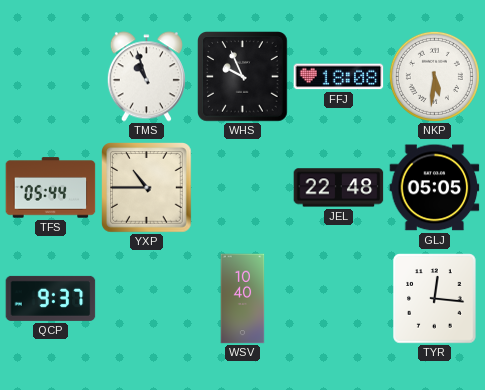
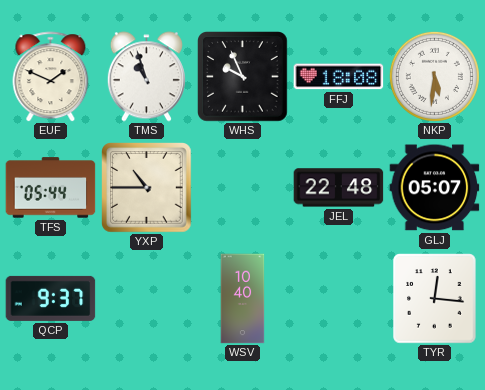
EUF: none -> 1:49 (51, 77)
GLJ: 05:05 -> 05:07 (435, 188)
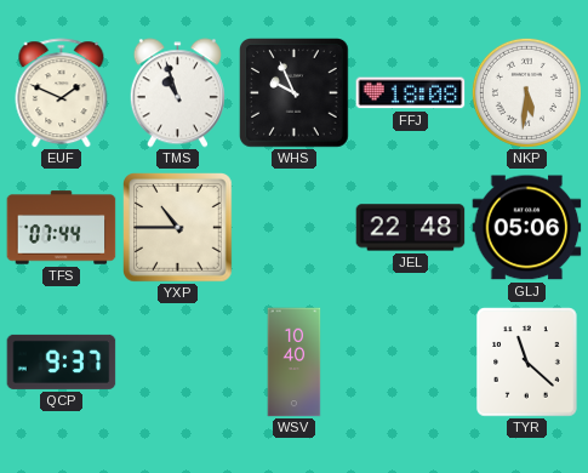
TFS: 05:44 -> 07:44 (62, 228)
GLJ: 05:07 -> 05:06 (527, 228)
TYR: 12:16 -> 11:22 (527, 363)
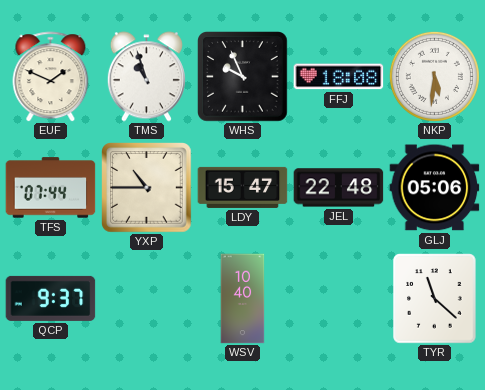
LDY: none -> 15:47 (243, 187)
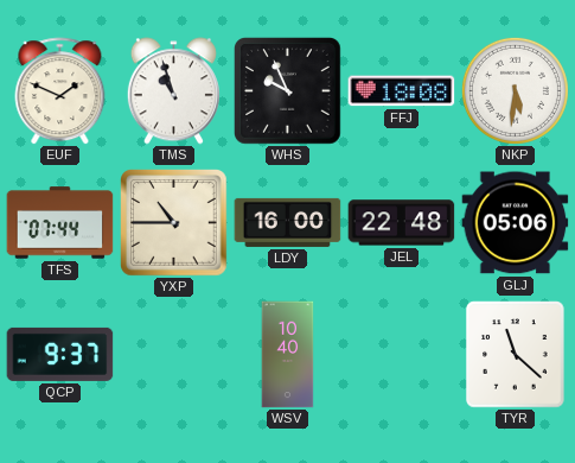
LDY: 15:47 -> 16:00 (288, 222)
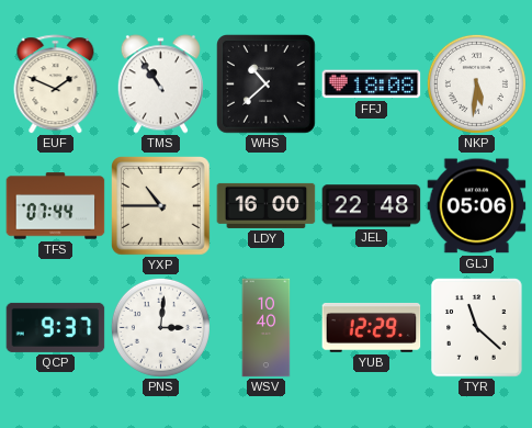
TMS: 10:57 -> 10:54 (160, 85)
WHS: 9:56 -> 10:38 (267, 85)
PNS: none -> 3:01 (160, 327)
YUB: none -> 12:29 (372, 327)
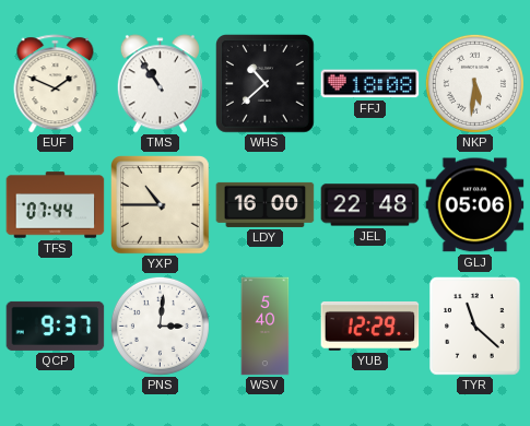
WSV: 10:40 -> 5:40 (266, 327)
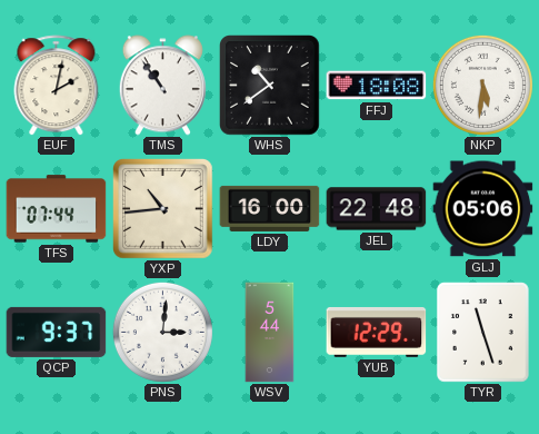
EUF: 1:49 -> 2:02 (57, 86)
WHS: 10:38 -> 10:39 (270, 86)
YXP: 10:45 -> 10:44 (163, 209)
WSV: 5:40 -> 5:44 (270, 333)
TYR: 11:22 -> 11:27 (483, 333)
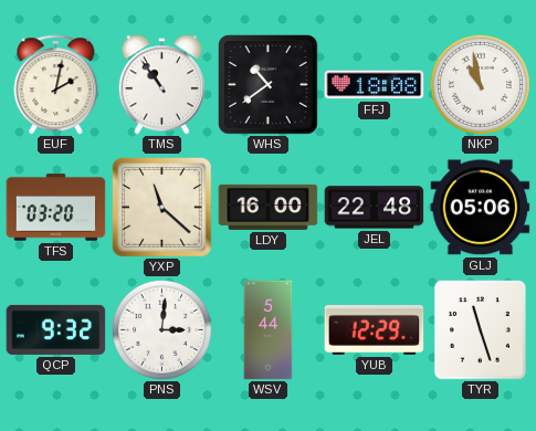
NKP: 5:31 -> 10:58 (480, 84)
TFS: 07:44 -> 03:20 (56, 208)
YXP: 10:44 -> 11:22 (162, 208)
QCP: 9:37 -> 9:32 (56, 329)
